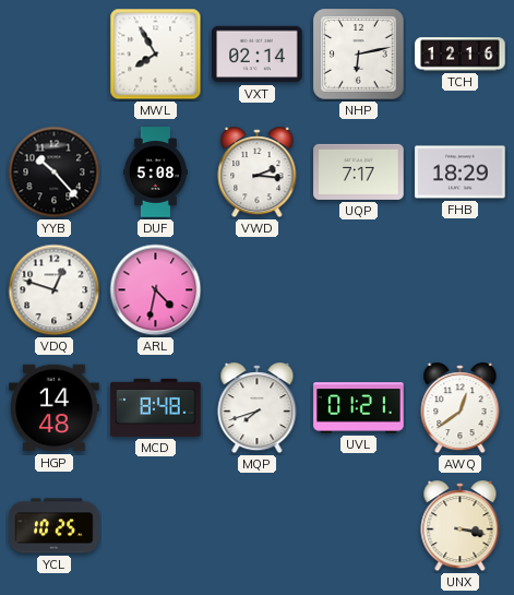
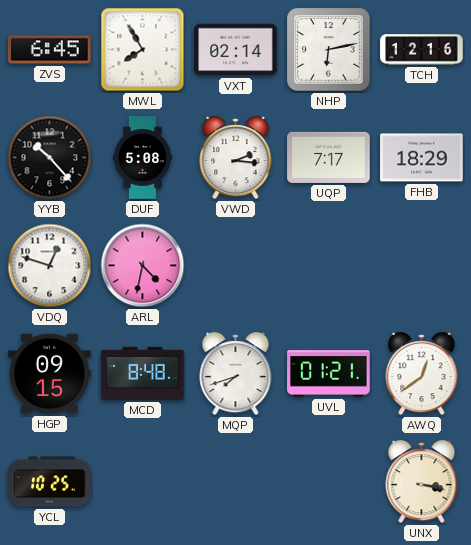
ZVS: none -> 6:45 (50, 50)
HGP: 14:48 -> 09:15 (50, 374)
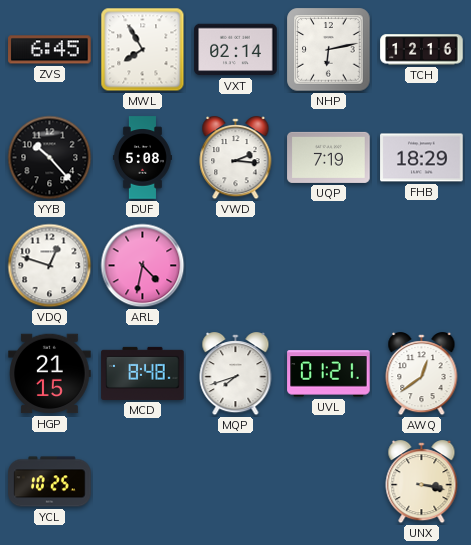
UQP: 7:17 -> 7:19 (329, 157)
HGP: 09:15 -> 21:15 (50, 374)
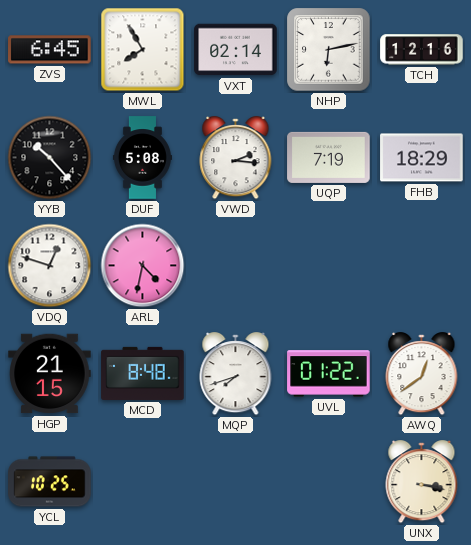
UVL: 01:21 -> 01:22 (329, 374)
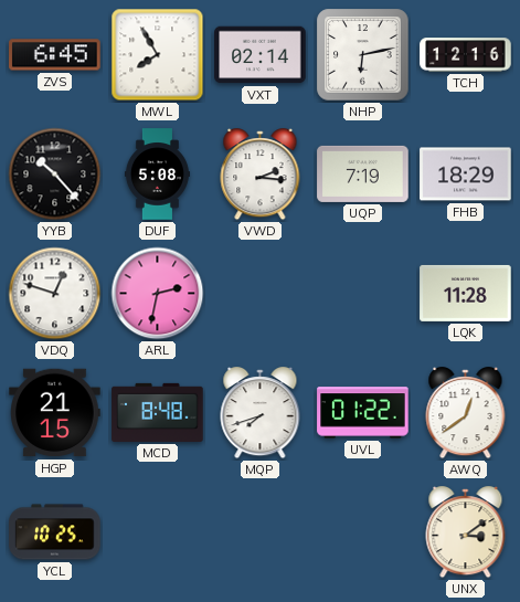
ARL: 4:32 -> 2:32 (158, 294)
LQK: none -> 11:28 (466, 293)
UNX: 3:17 -> 3:09 (466, 532)
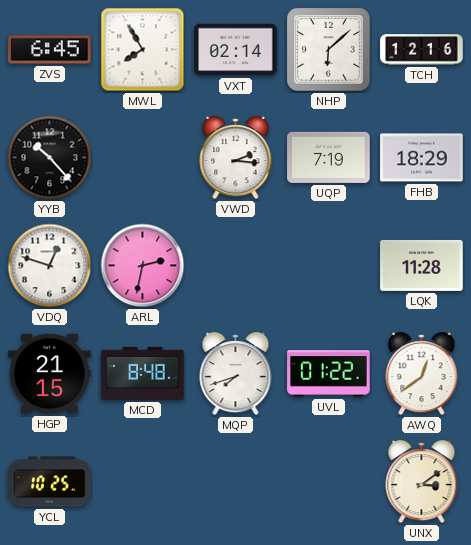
NHP: 6:13 -> 6:08 (329, 50)
DUF: 5:08 -> none (157, 175)
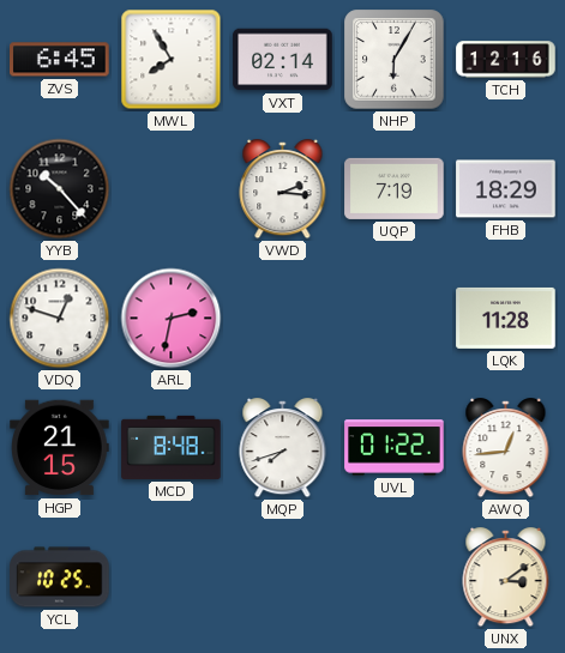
NHP: 6:08 -> 6:05 (395, 60)
AWQ: 12:39 -> 12:44 (506, 448)
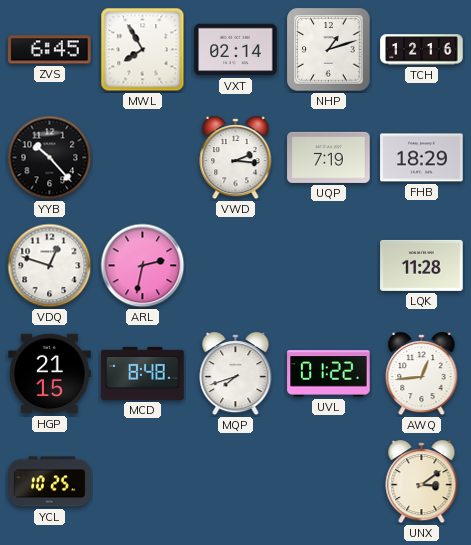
NHP: 6:05 -> 1:12 (329, 50)
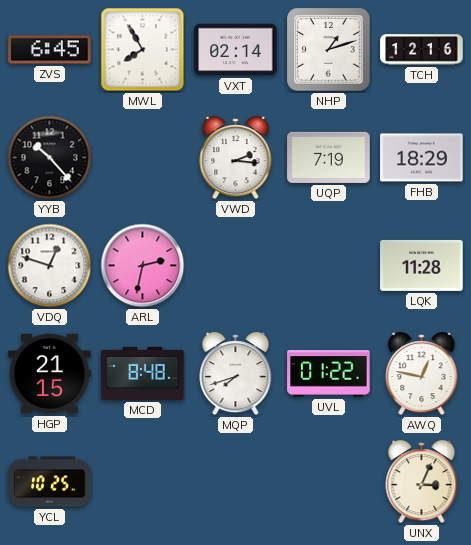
AWQ: 12:44 -> 12:47 (422, 374)
UNX: 3:09 -> 3:04 (422, 482)
